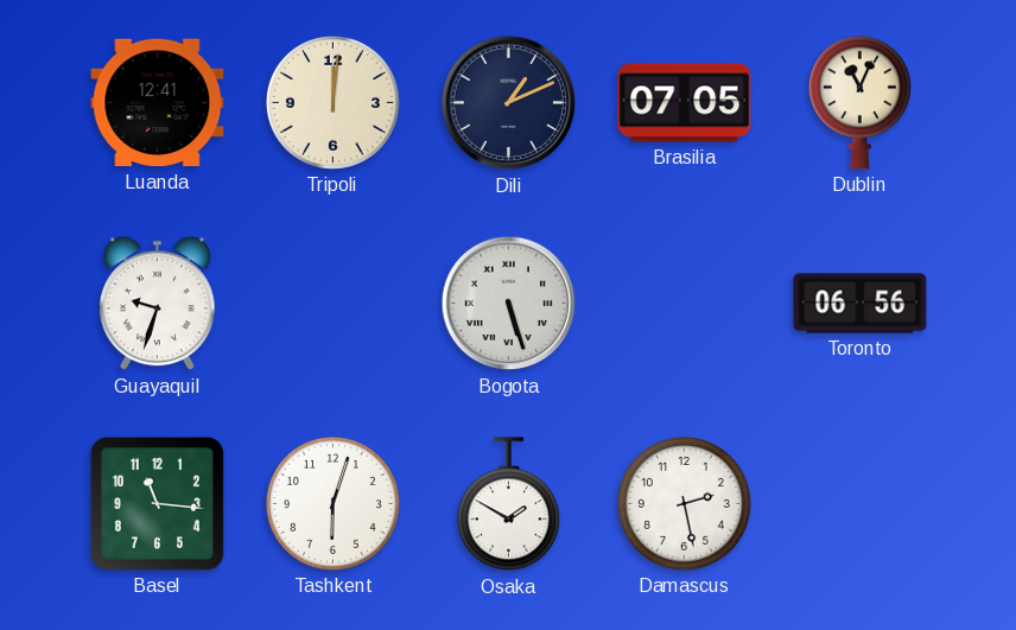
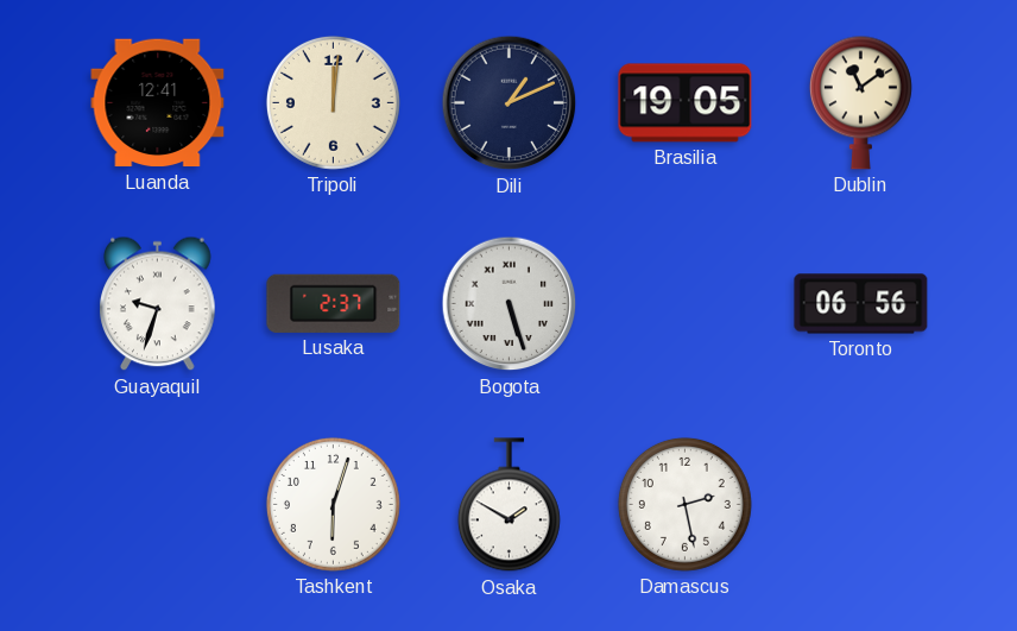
Brasilia: 07:05 -> 19:05 (686, 103)
Dublin: 11:04 -> 11:09 (860, 102)
Lusaka: none -> 2:37 (334, 303)
Basel: 11:16 -> none (157, 503)
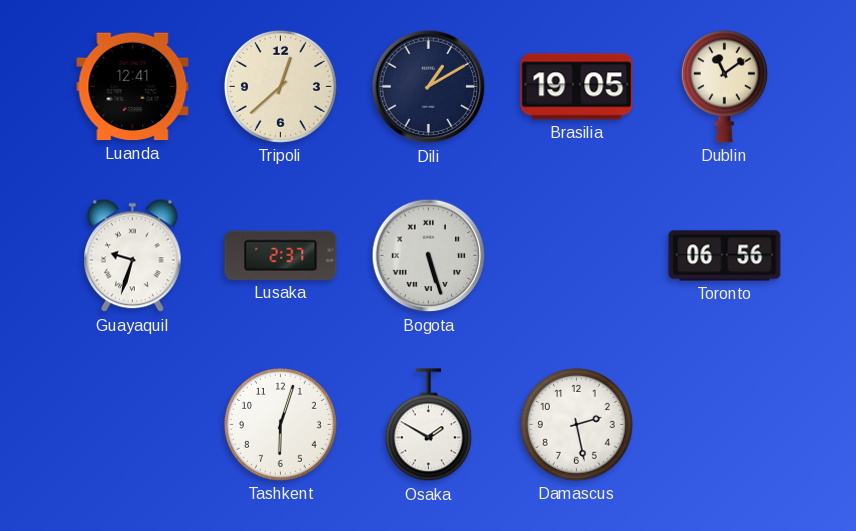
Tripoli: 12:01 -> 12:38 (280, 86)
Dili: 1:11 -> 1:10 (429, 87)
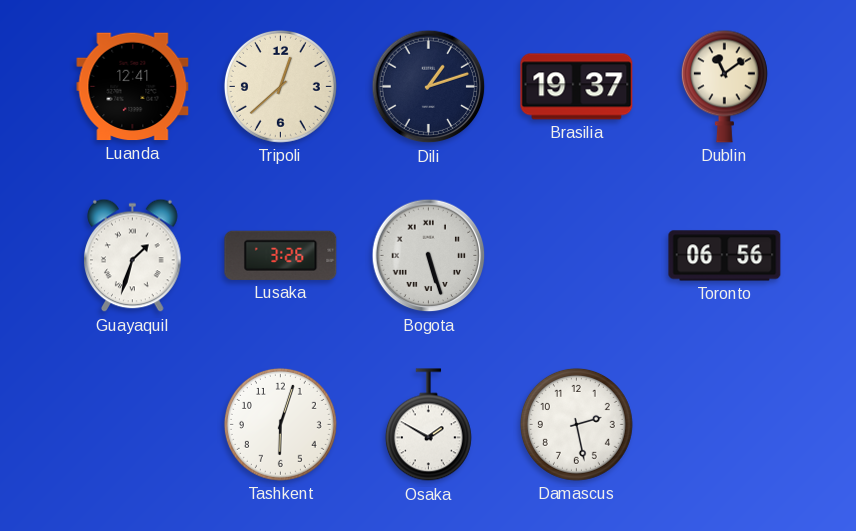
Dili: 1:10 -> 1:12 (429, 87)
Brasilia: 19:05 -> 19:37 (577, 87)
Guayaquil: 9:33 -> 1:33 (133, 256)
Lusaka: 2:37 -> 3:26 (281, 255)
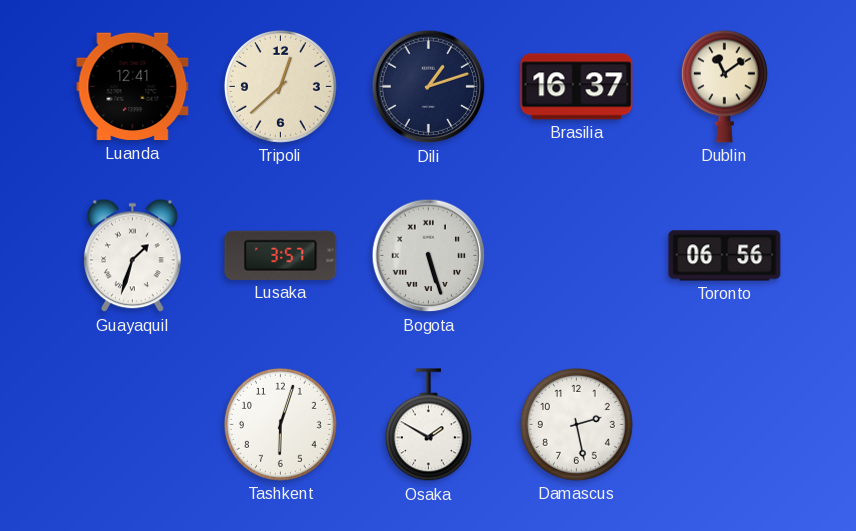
Brasilia: 19:37 -> 16:37 (577, 87)
Lusaka: 3:26 -> 3:57 (281, 255)
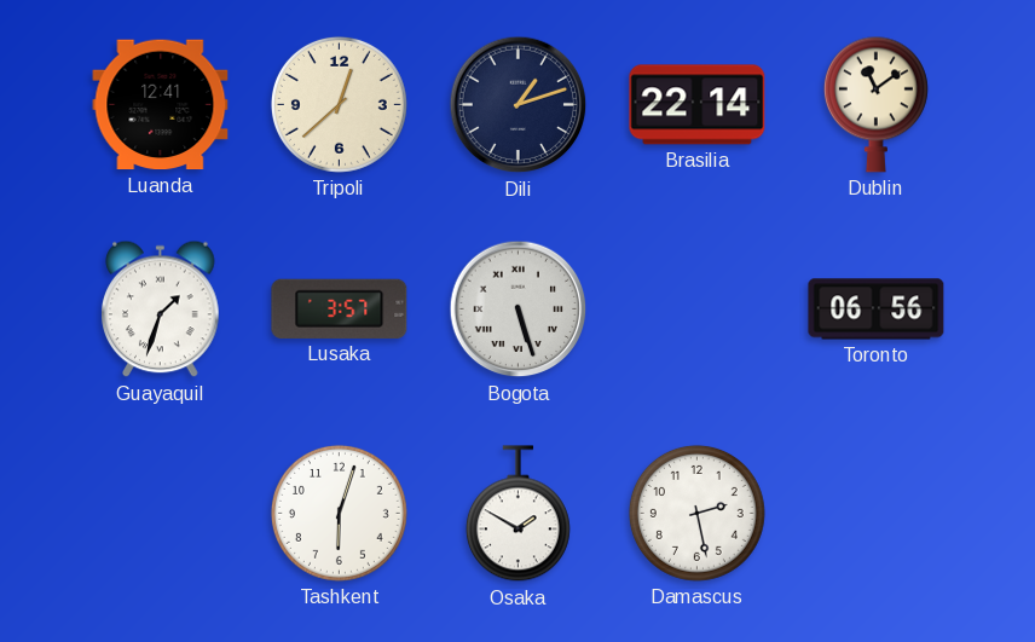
Brasilia: 16:37 -> 22:14 (698, 105)
